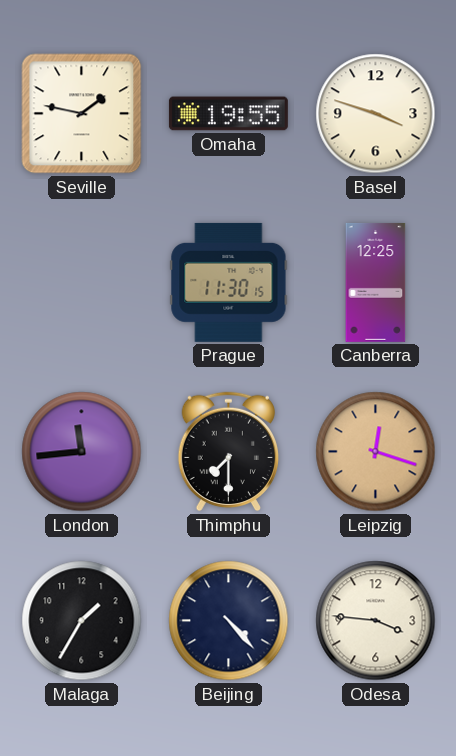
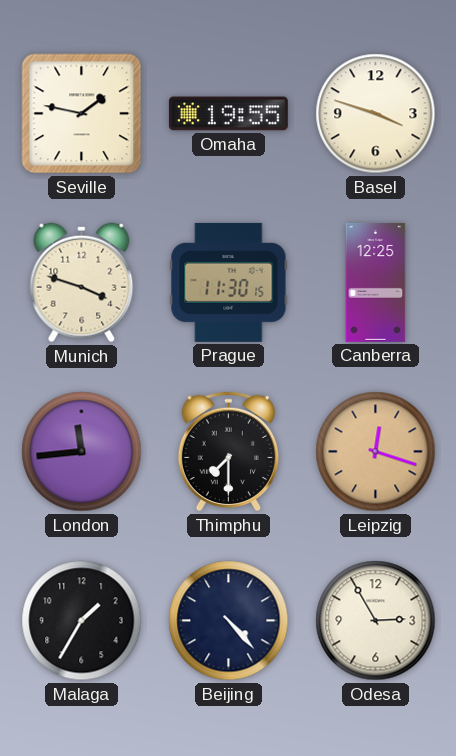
Munich: none -> 3:48 (82, 283)
Odesa: 3:46 -> 2:55 (376, 621)
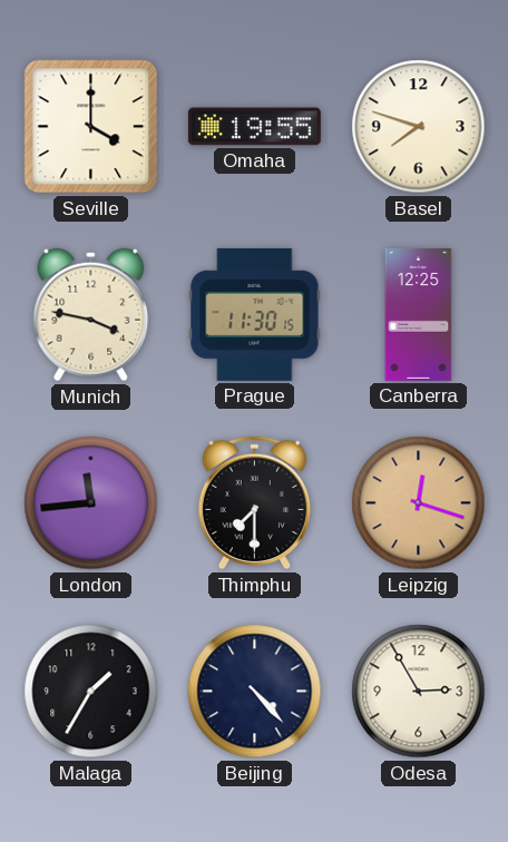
Seville: 1:47 -> 4:00 (91, 127)
Basel: 3:48 -> 7:48 (419, 127)
Munich: 3:48 -> 3:47 (91, 315)
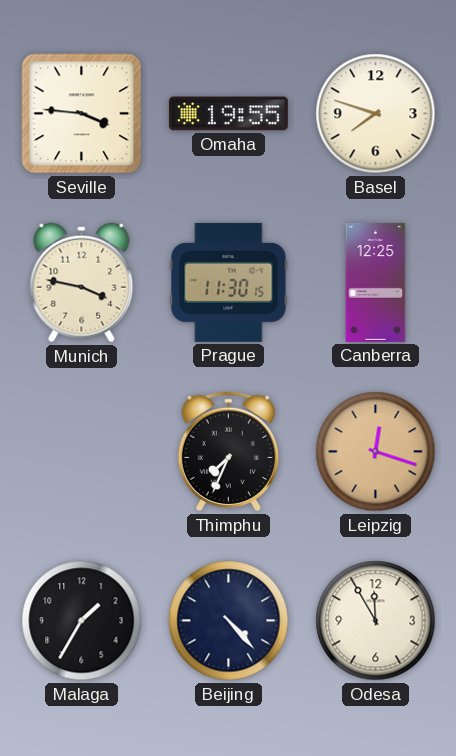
Seville: 4:00 -> 3:46 (82, 114)
London: 11:44 -> none (91, 503)
Thimphu: 7:30 -> 7:34 (228, 452)
Odesa: 2:55 -> 11:55 (376, 621)
